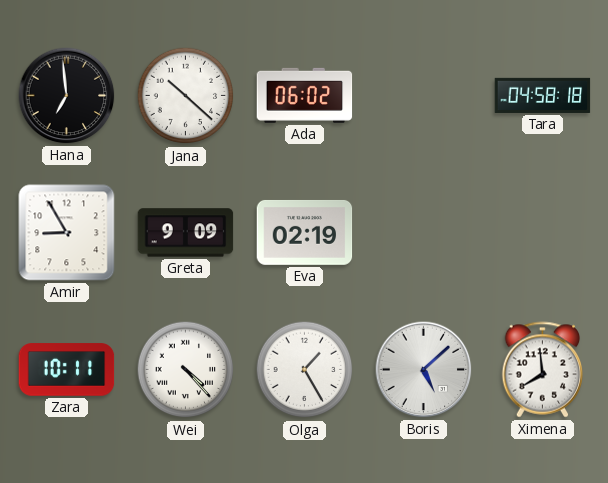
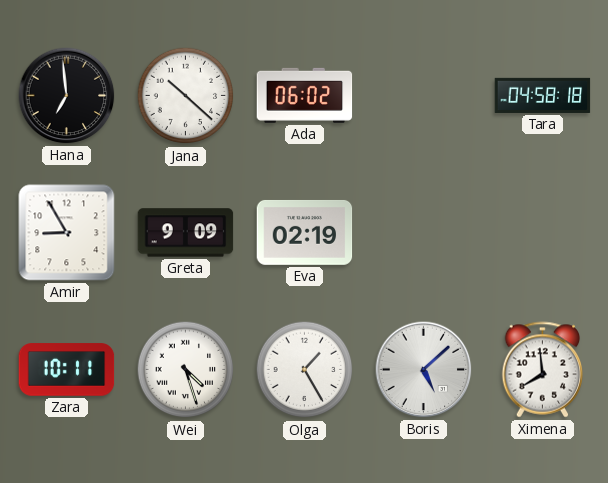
Wei: 4:23 -> 4:27 (186, 370)
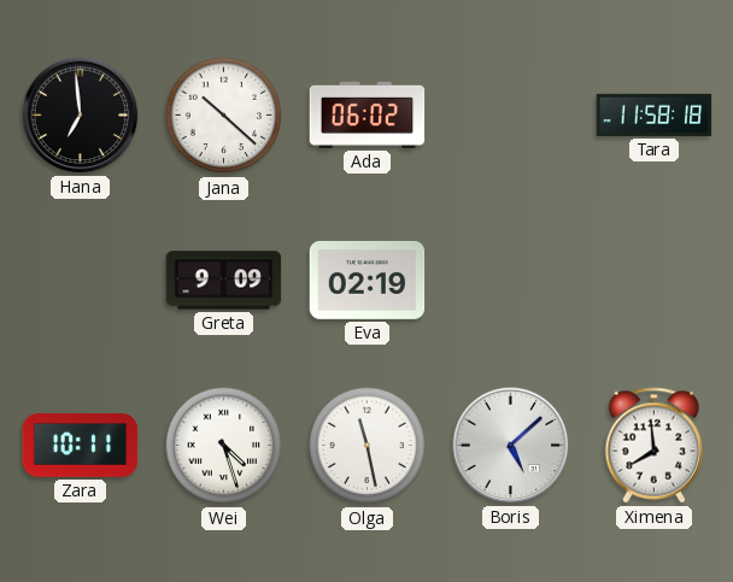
Tara: 04:58 -> 11:58 (655, 114)
Amir: 8:55 -> none (67, 233)
Olga: 1:25 -> 11:28 (368, 446)
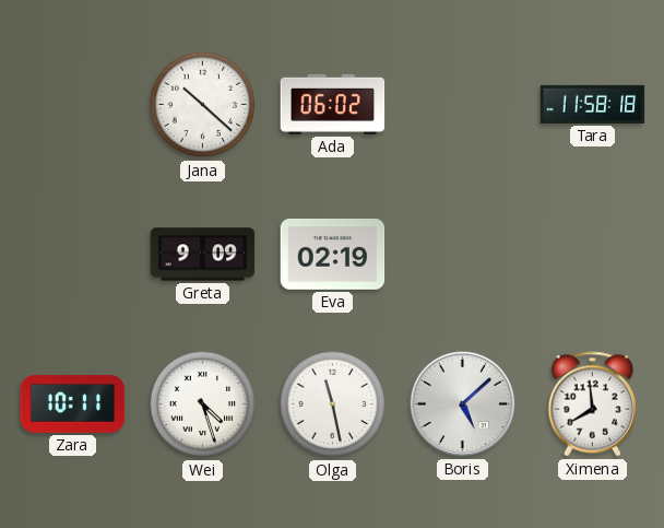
Hana: 6:59 -> none (81, 116)
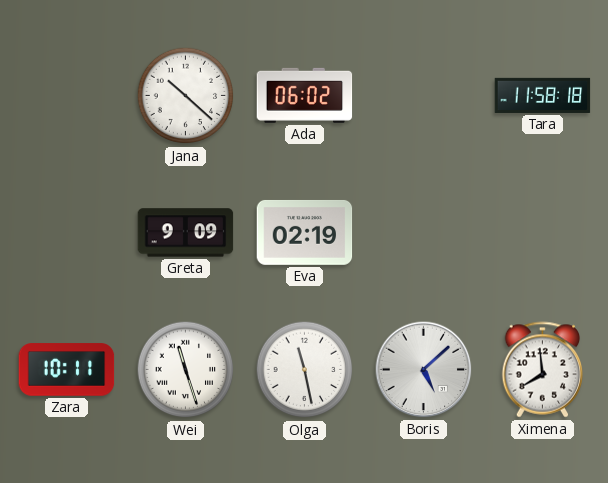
Wei: 4:27 -> 11:27 (186, 370)
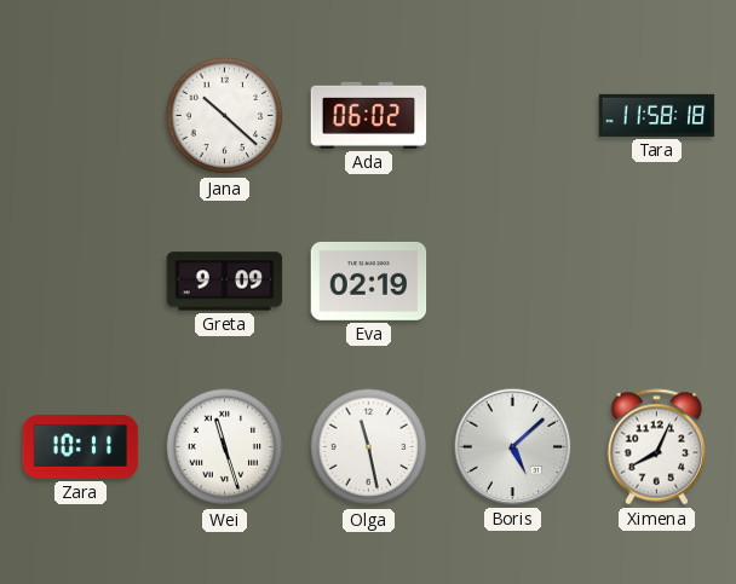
Ximena: 7:59 -> 8:04 (657, 447)
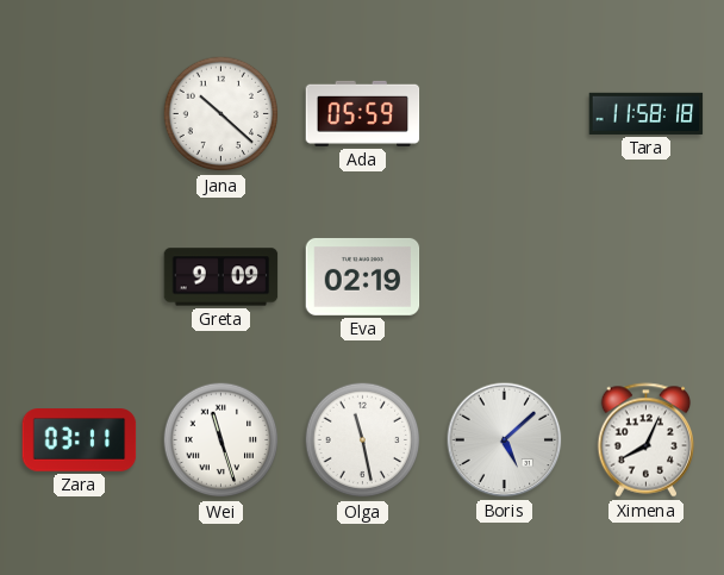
Ada: 06:02 -> 05:59 (363, 113)
Zara: 10:11 -> 03:11 (80, 440)
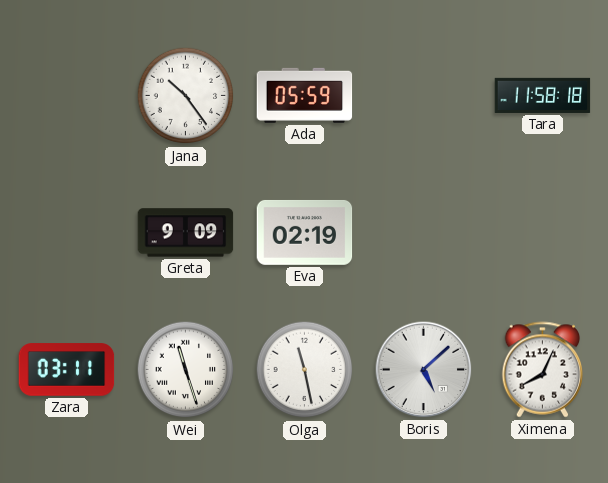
Jana: 10:22 -> 10:24 (186, 96)
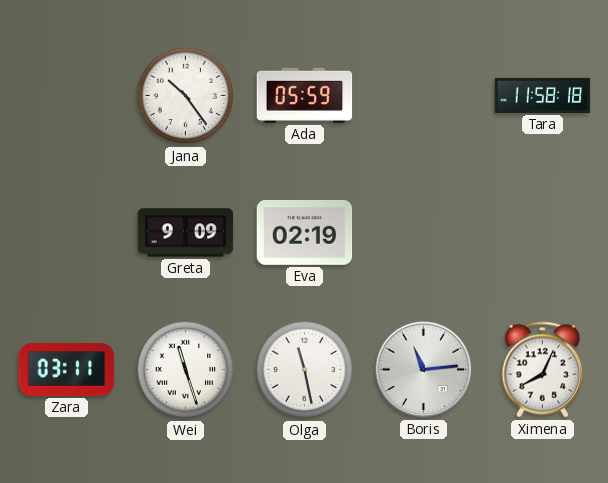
Boris: 5:08 -> 11:14 (424, 370)
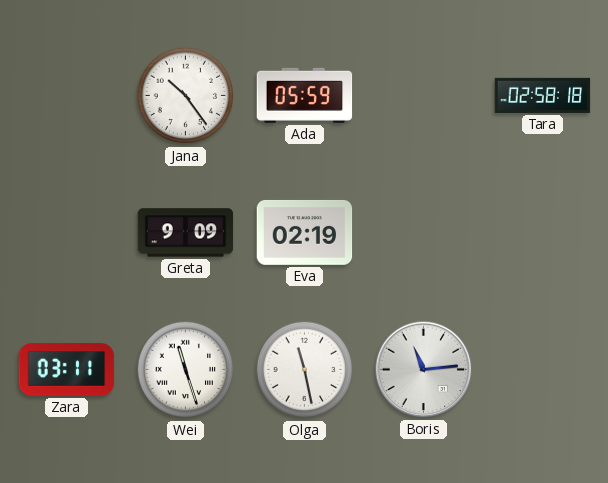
Tara: 11:58 -> 02:58 (543, 95)
Ximena: 8:04 -> none (543, 370)
